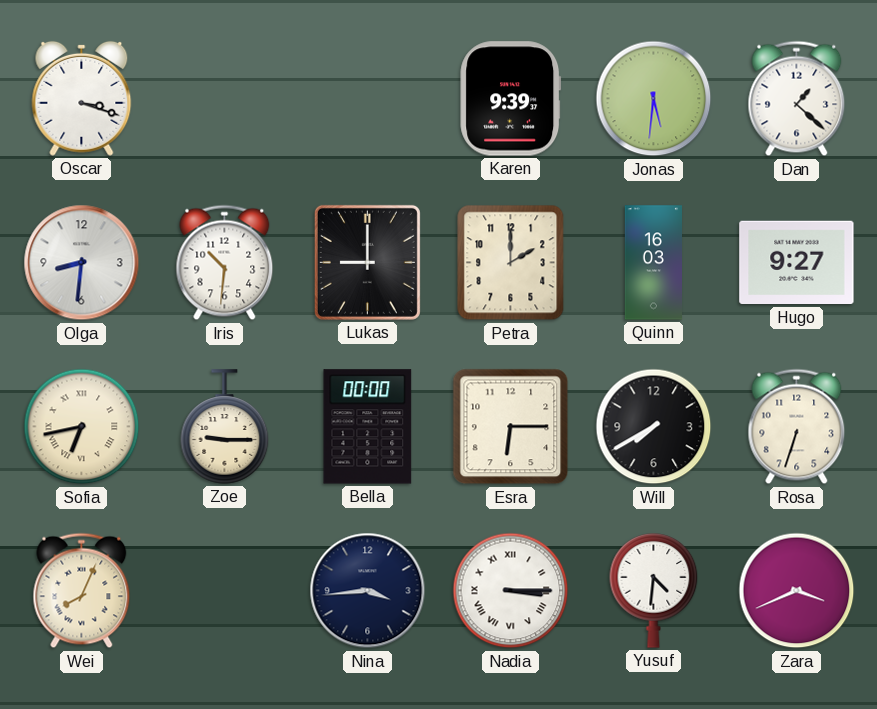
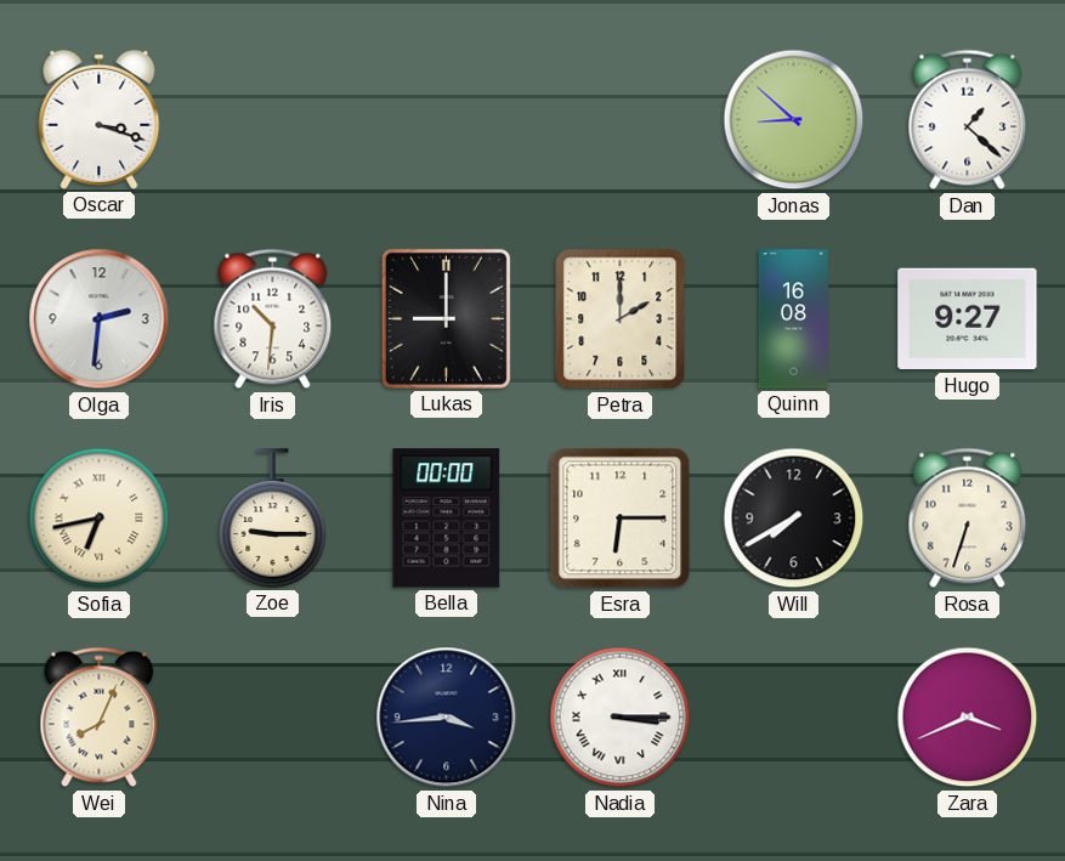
Karen: 9:39 -> none (511, 99)
Jonas: 5:31 -> 8:52 (794, 120)
Olga: 8:31 -> 2:31 (100, 319)
Quinn: 16:03 -> 16:08 (793, 319)
Yusuf: 4:31 -> none (654, 591)
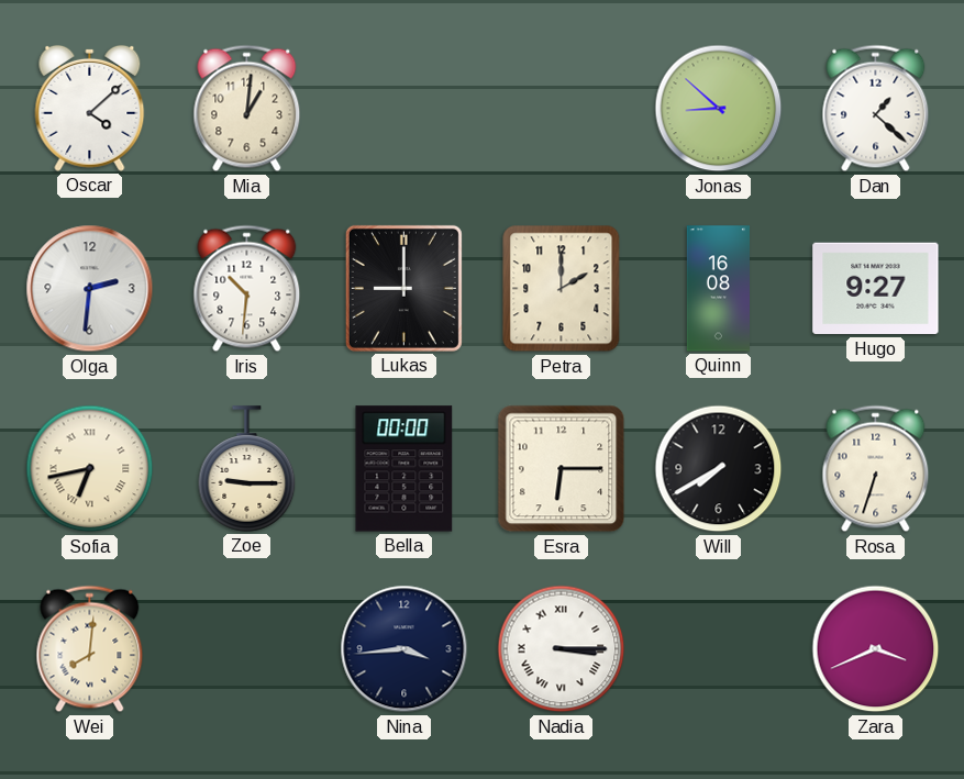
Oscar: 3:18 -> 4:08 (90, 108)
Mia: none -> 1:01 (247, 109)
Wei: 8:04 -> 8:01 (90, 649)
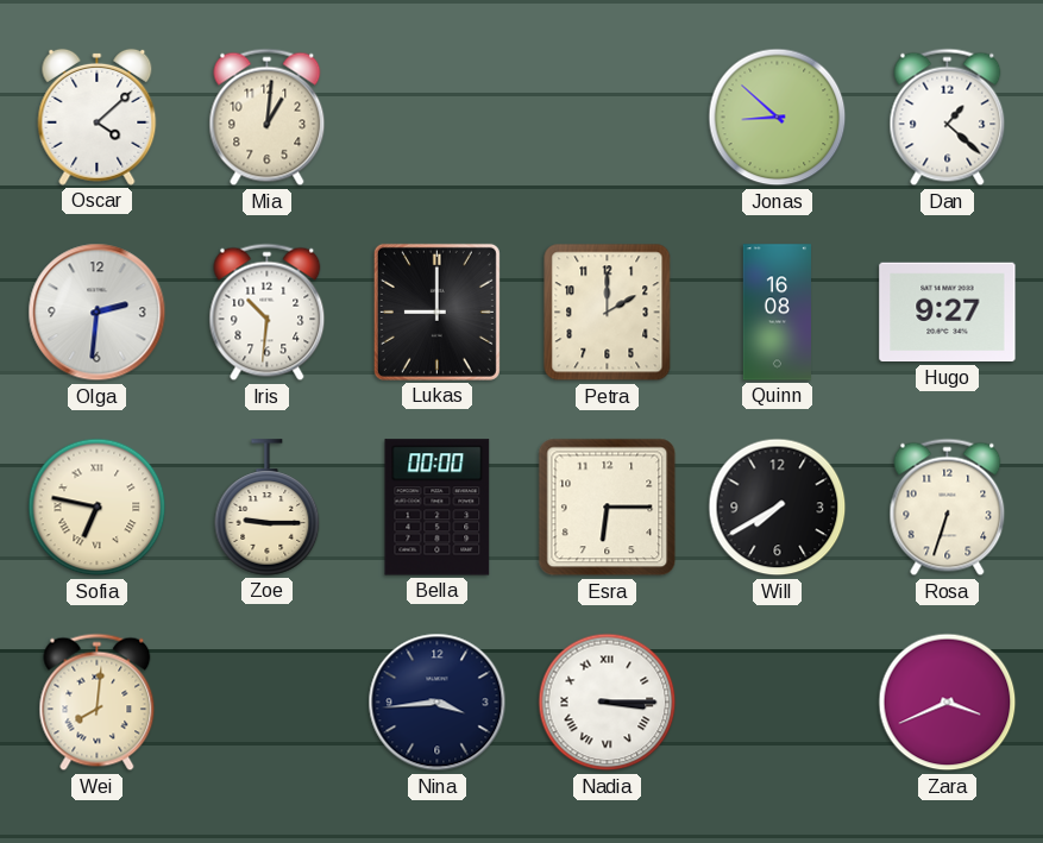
Sofia: 6:43 -> 6:47 (98, 508)
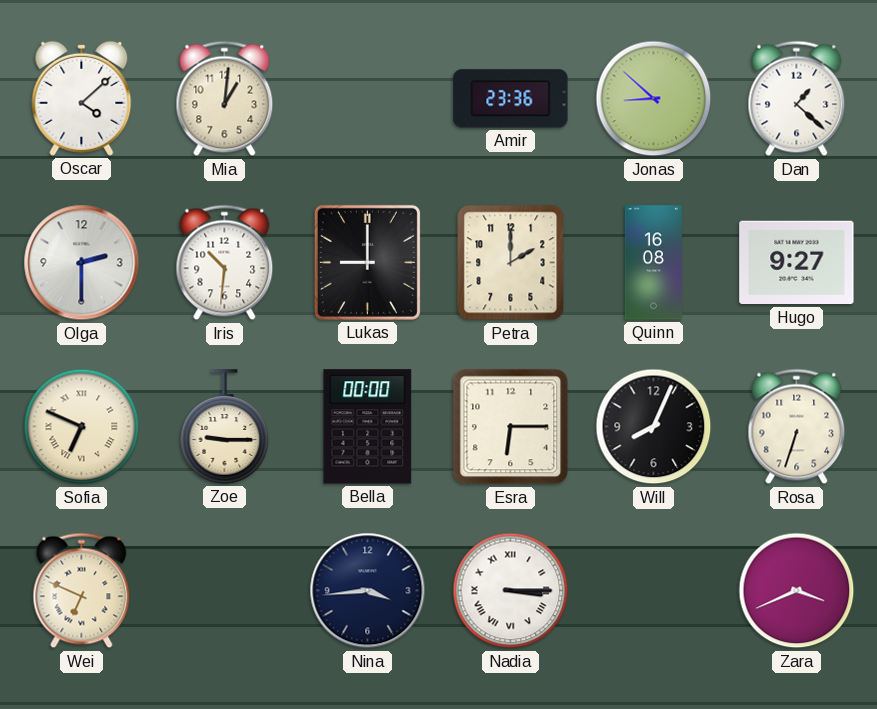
Amir: none -> 23:36 (511, 99)
Olga: 2:31 -> 2:30 (82, 263)
Sofia: 6:47 -> 6:49 (82, 427)
Will: 7:40 -> 8:04 (654, 427)
Wei: 8:01 -> 6:49 (82, 591)
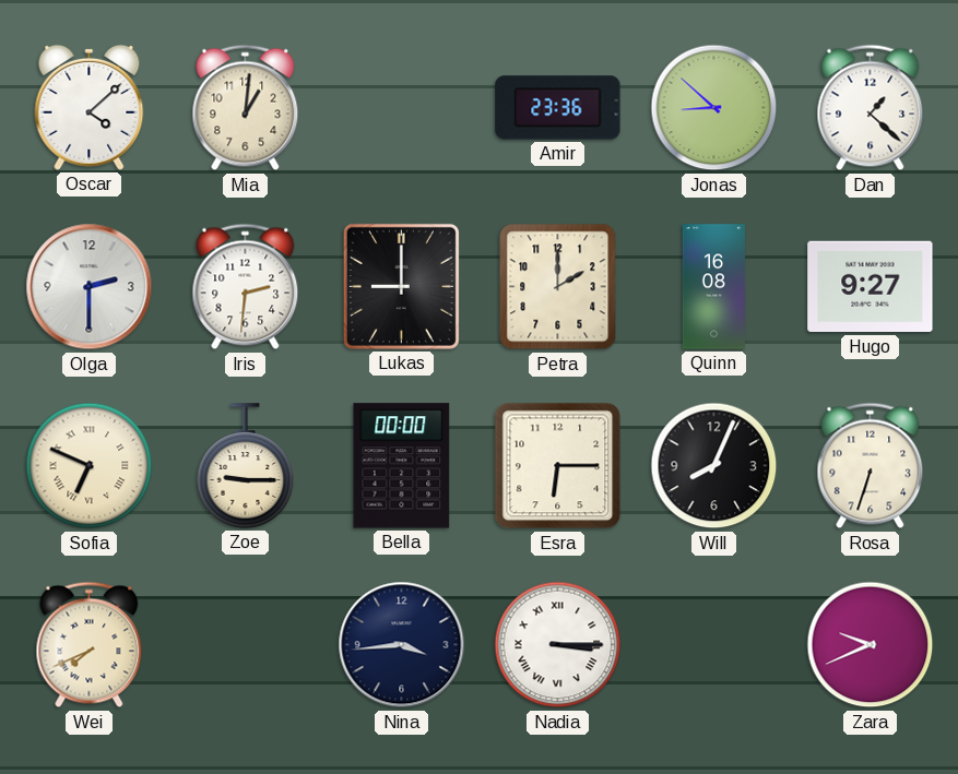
Iris: 10:31 -> 2:31 (246, 287)
Wei: 6:49 -> 7:41 (90, 645)
Zara: 3:41 -> 9:41 (871, 645)
